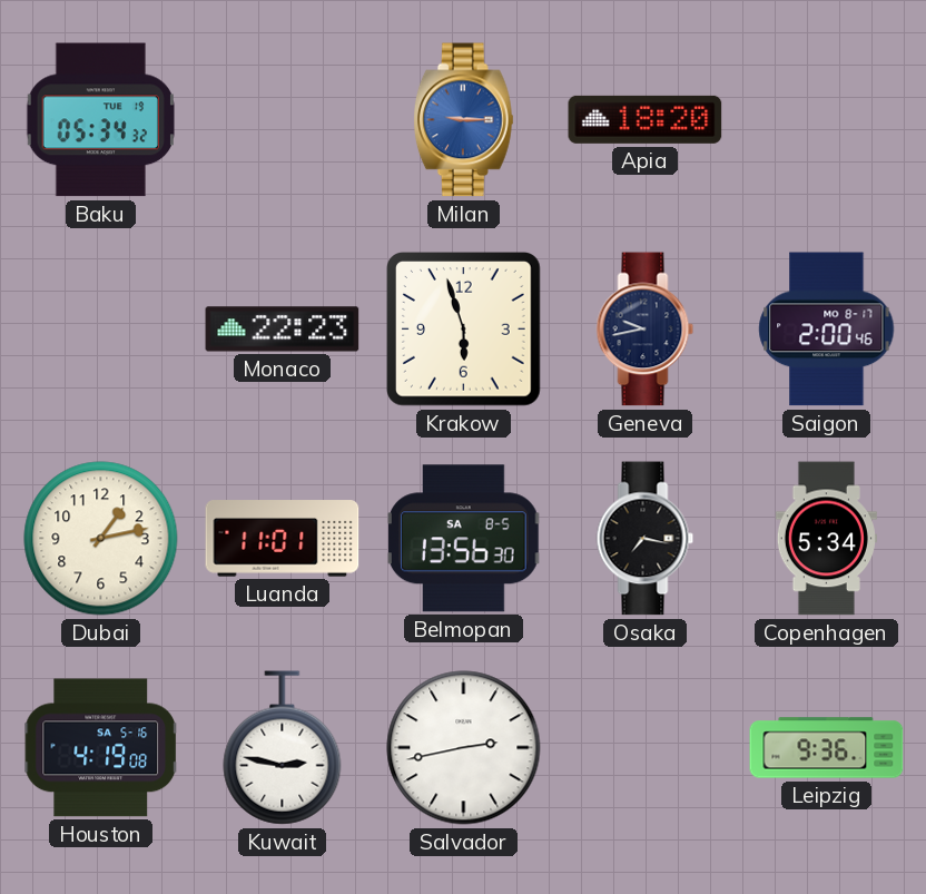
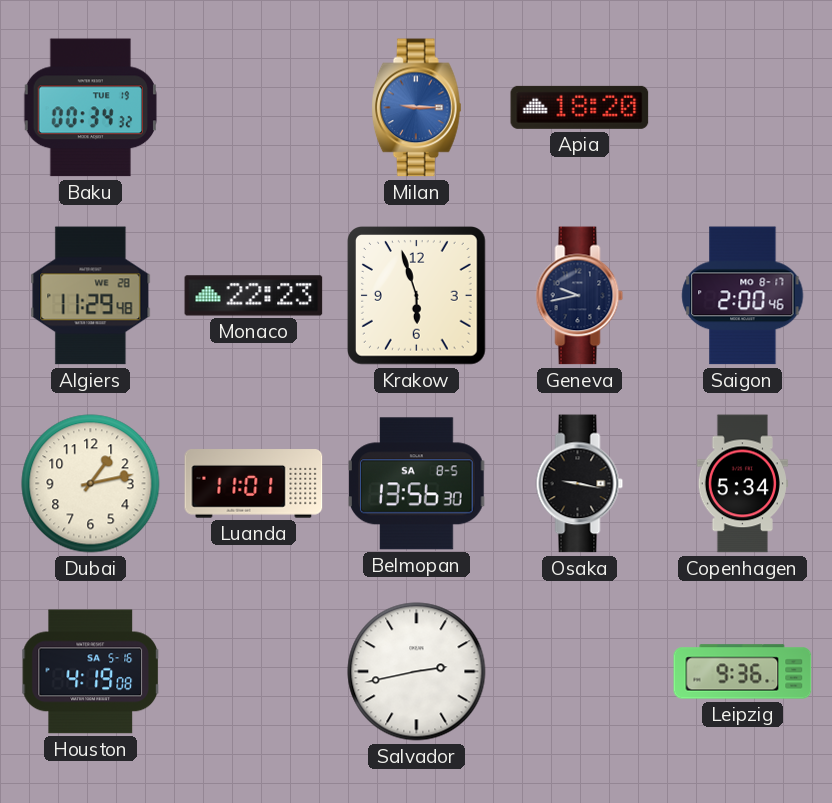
Baku: 05:34 -> 00:34 (90, 108)
Algiers: none -> 11:29 (91, 296)
Osaka: 7:17 -> 9:17 (580, 484)
Kuwait: 2:47 -> none (283, 748)
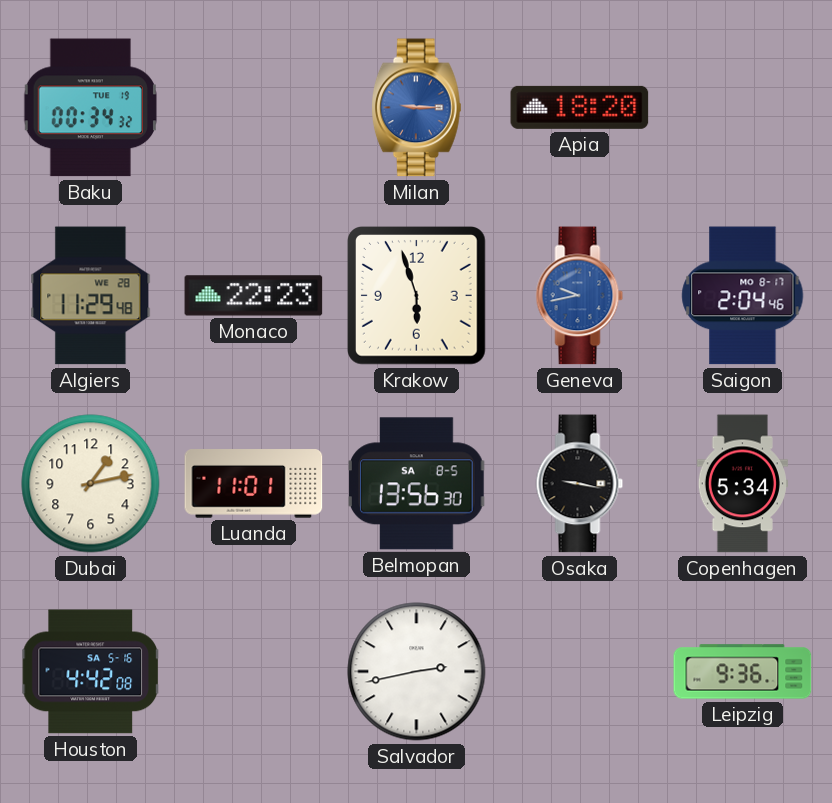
Geneva dial: navy -> blue (580, 296)
Saigon: 2:00 -> 2:04 (743, 296)
Houston: 4:19 -> 4:42 (91, 672)
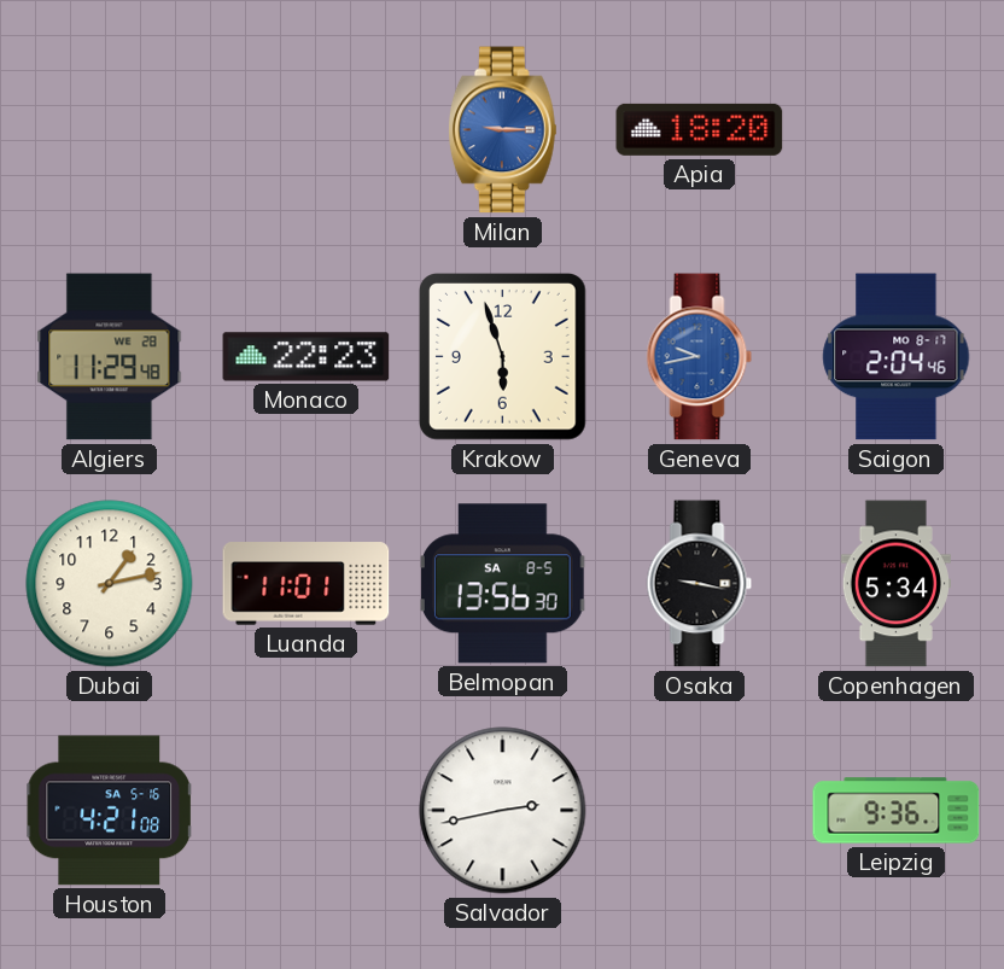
Baku: 00:34 -> none (90, 108)
Houston: 4:42 -> 4:21 (110, 811)
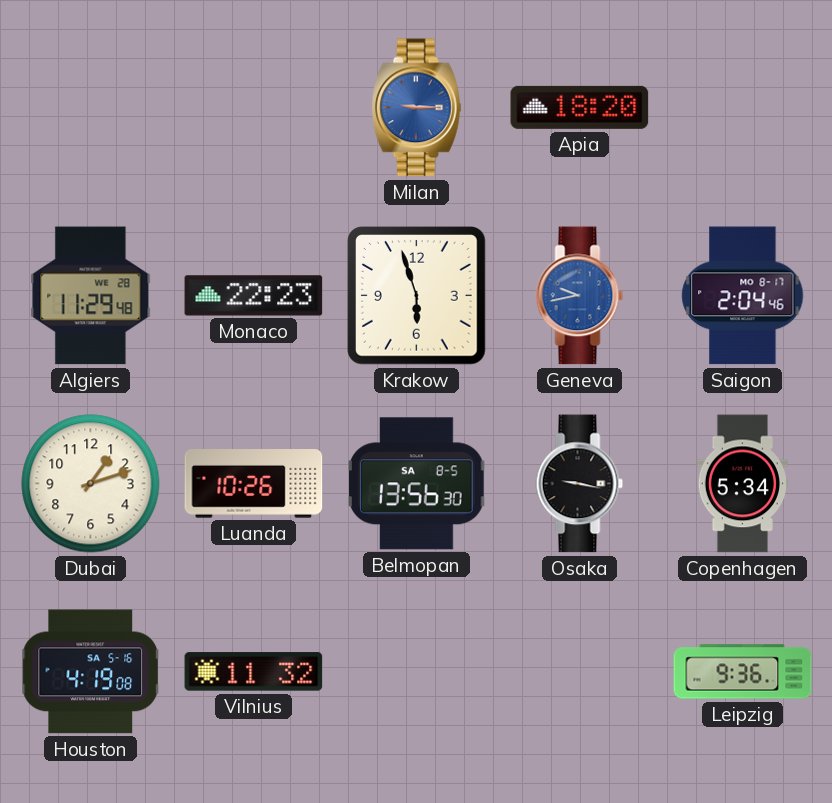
Dubai: 1:13 -> 1:12 (91, 484)
Luanda: 11:01 -> 10:26 (254, 484)
Houston: 4:21 -> 4:19 (91, 672)
Vilnius: none -> 11:32 (254, 672)
Salvador: 2:43 -> none (503, 811)
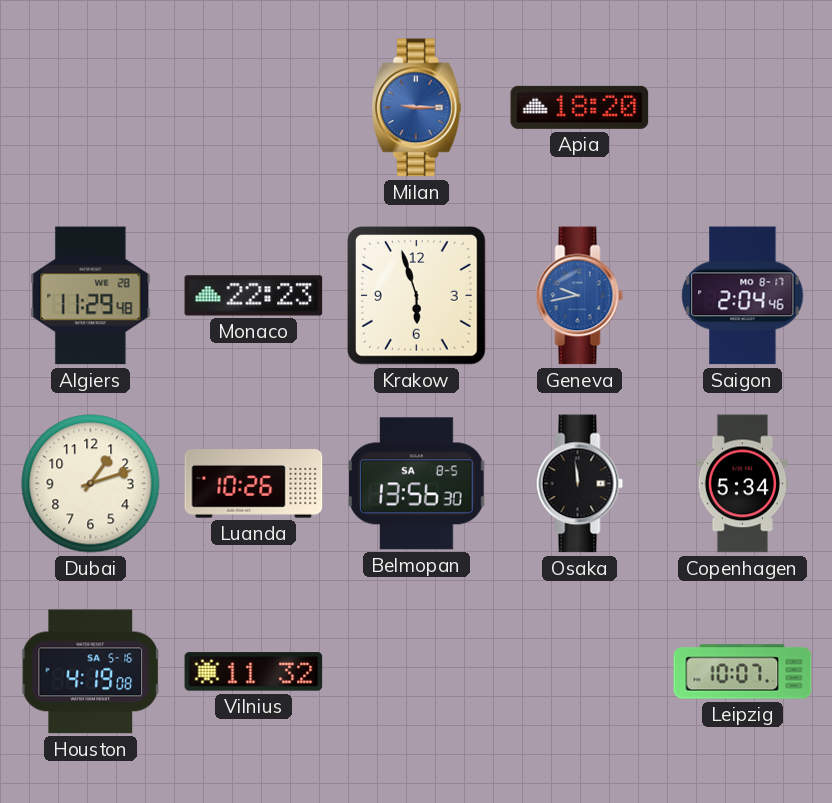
Osaka: 9:17 -> 11:59 (580, 484)
Leipzig: 9:36 -> 10:07 (743, 672)
